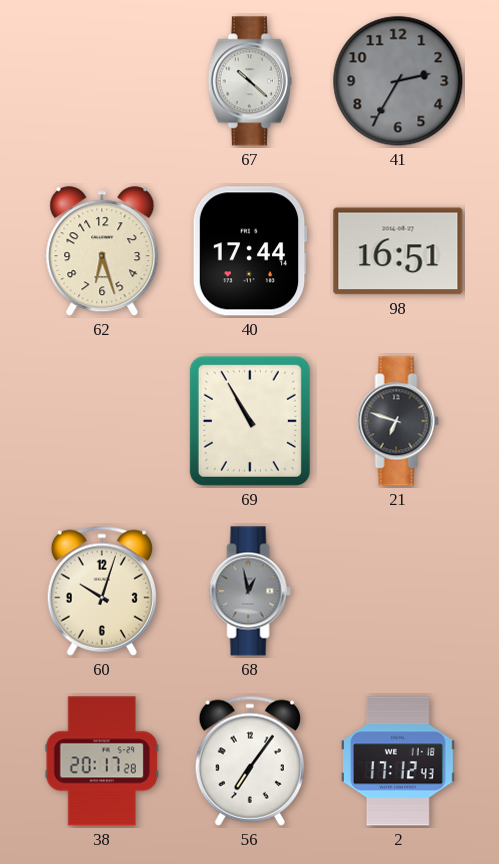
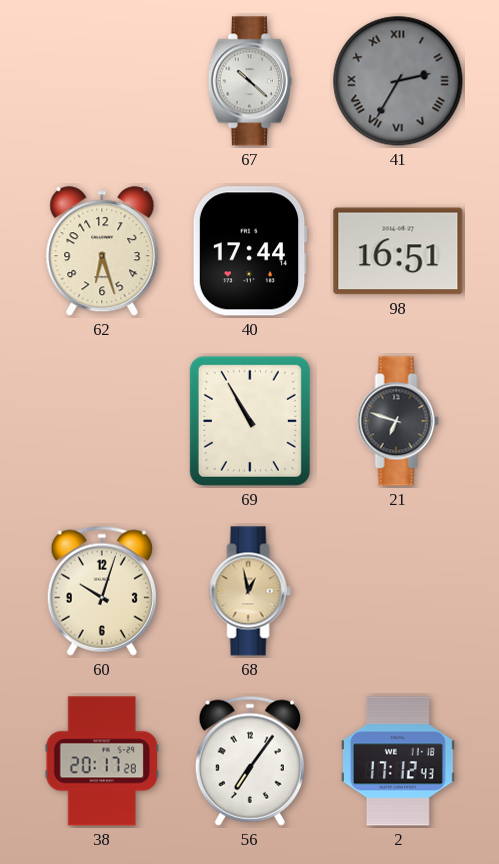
41 numerals: Arabic -> Roman (398, 81)
68 dial: grey -> champagne (250, 591)
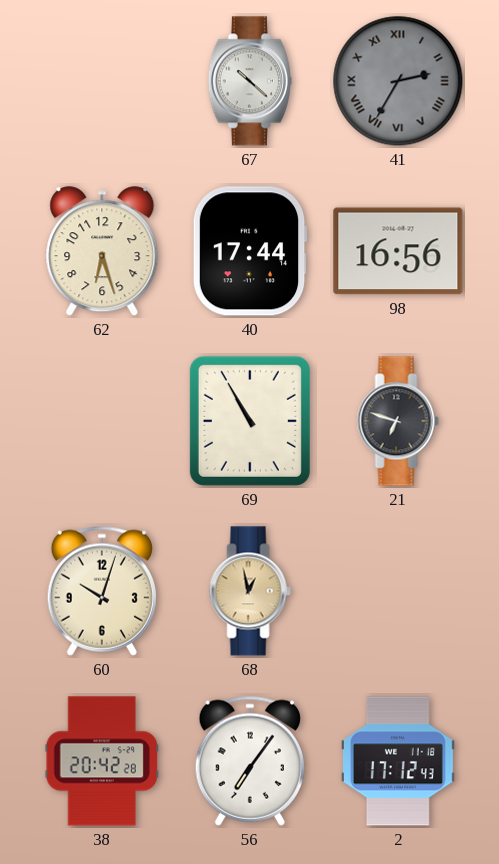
98: 16:51 -> 16:56 (398, 251)
38: 20:17 -> 20:42 (102, 761)
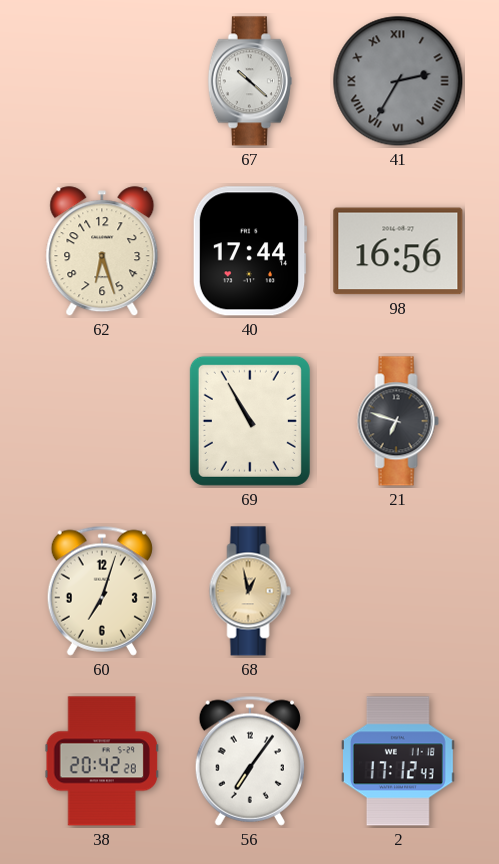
60: 10:03 -> 7:03 (102, 591)
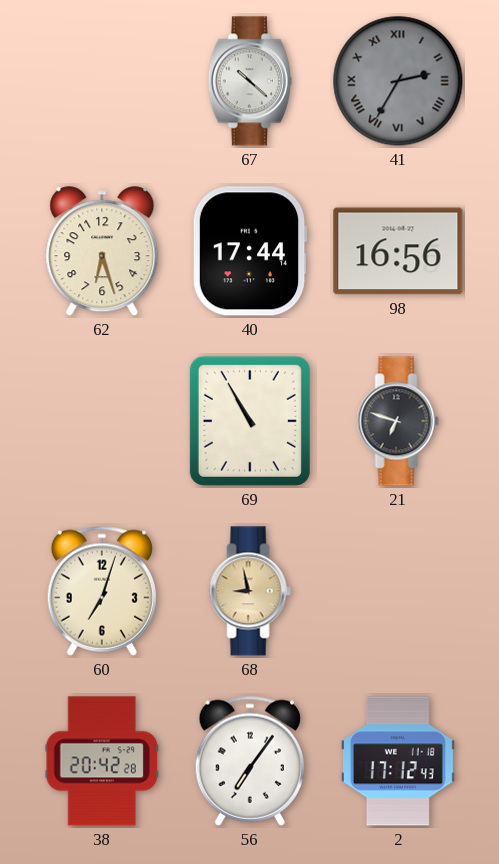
68: 12:58 -> 8:58 (250, 591)
